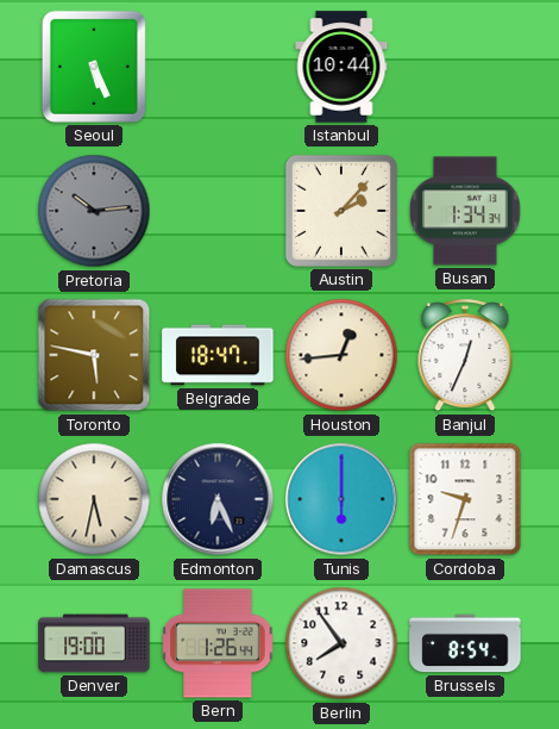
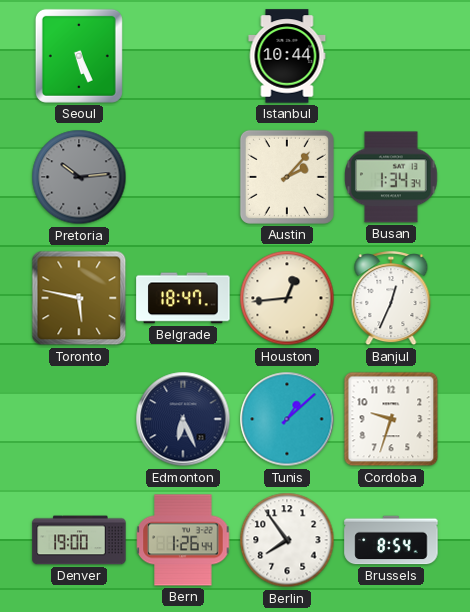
Damascus: 5:32 -> none (94, 499)
Tunis: 6:00 -> 1:08 (287, 419)
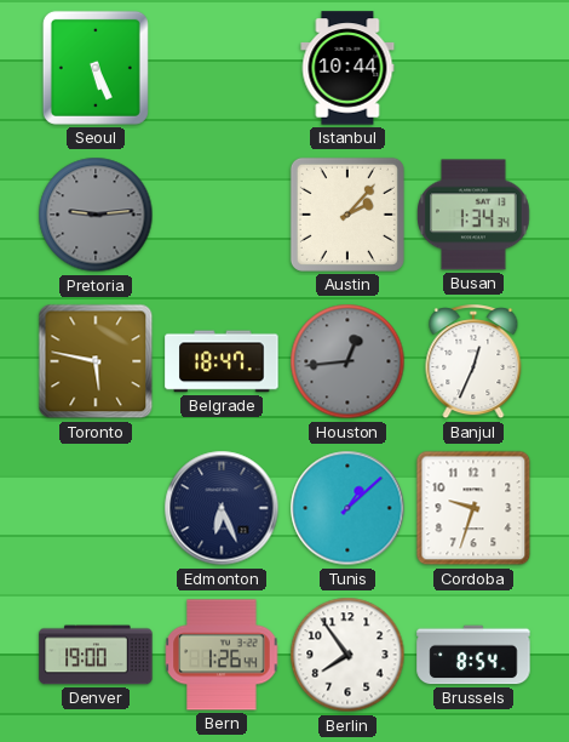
Pretoria: 10:14 -> 9:14 (96, 215)
Houston dial: cream -> grey (347, 361)
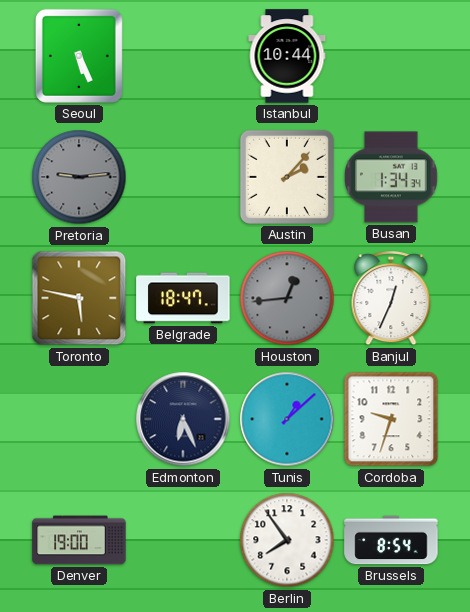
Bern: 1:26 -> none (222, 655)
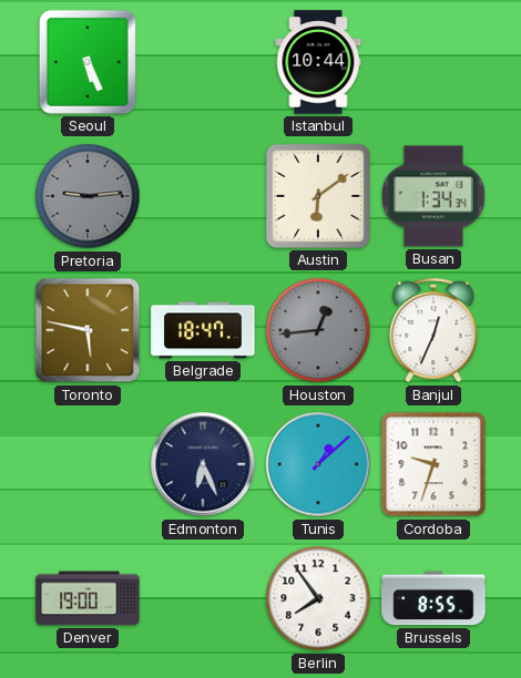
Austin: 2:07 -> 6:09 (318, 196)
Brussels: 8:54 -> 8:55 (433, 598)
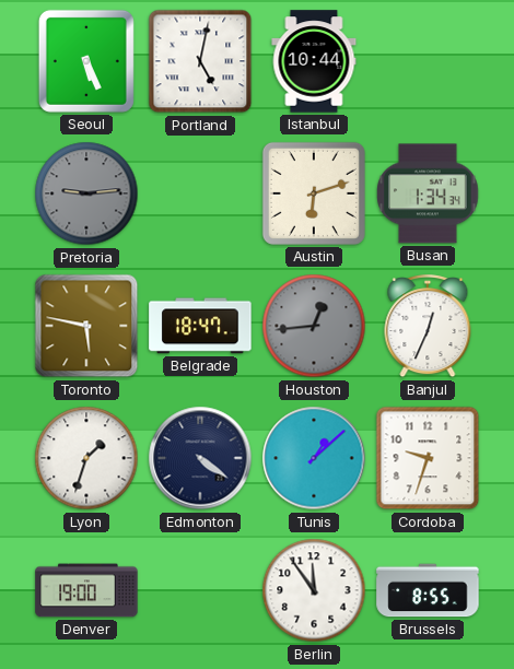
Portland: none -> 5:02 (200, 61)
Austin: 6:09 -> 6:12 (314, 193)
Lyon: none -> 1:33 (86, 458)
Edmonton: 6:26 -> 4:21 (200, 458)
Berlin: 7:54 -> 11:54 (314, 590)
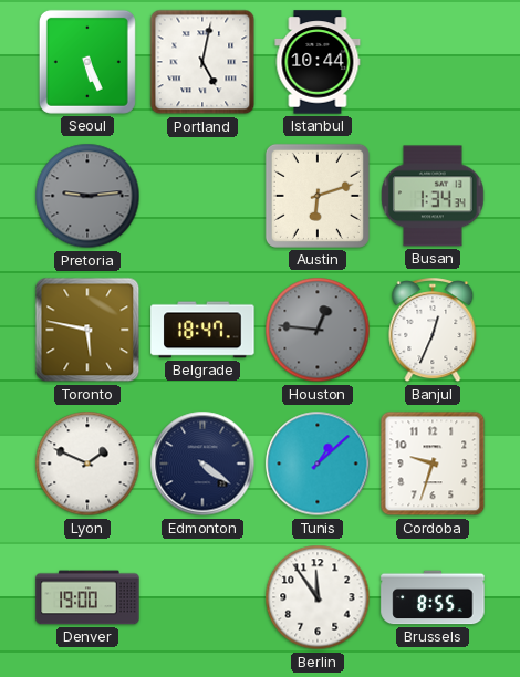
Houston: 12:44 -> 12:46 (318, 330)
Lyon: 1:33 -> 1:49 (87, 464)
